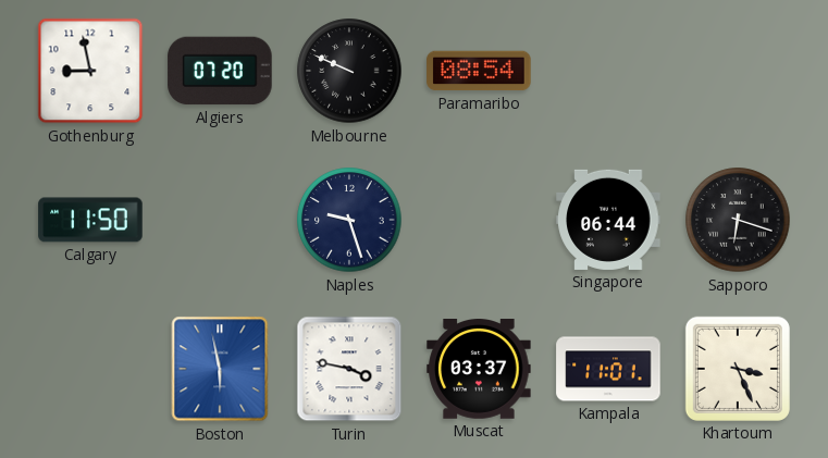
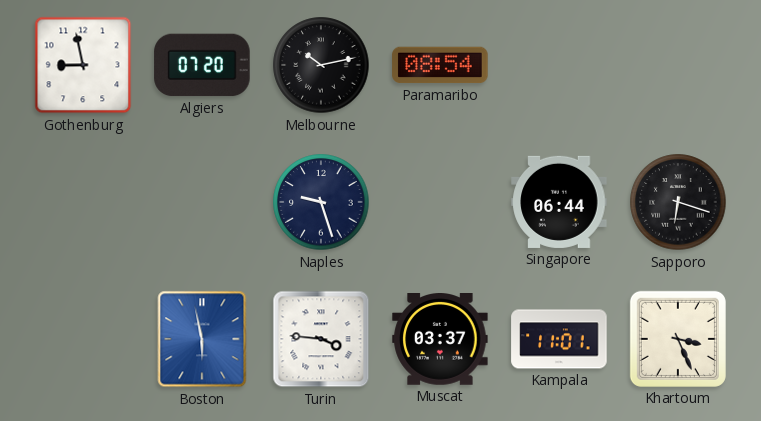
Melbourne: 9:49 -> 10:13 (321, 65)
Calgary: 11:50 -> none (90, 220)
Turin: 3:47 -> 3:46 (321, 339)
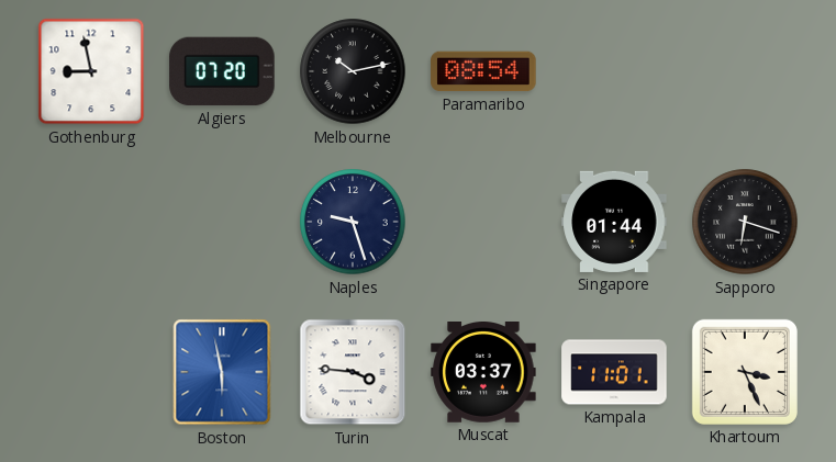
Singapore: 06:44 -> 01:44 (614, 222)
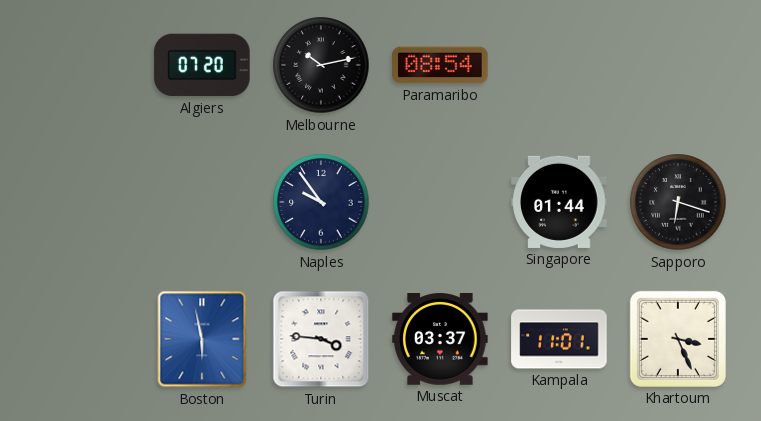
Gothenburg: 8:58 -> none (91, 71)
Naples: 9:27 -> 9:54 (321, 202)
